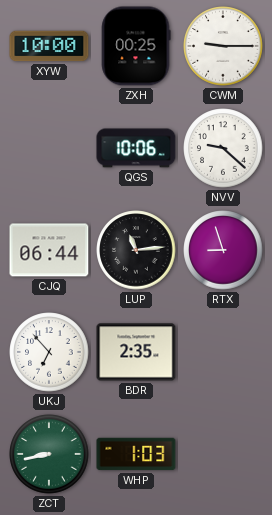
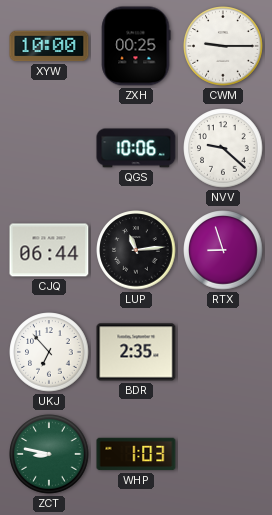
ZCT: 8:43 -> 8:47 (49, 454)
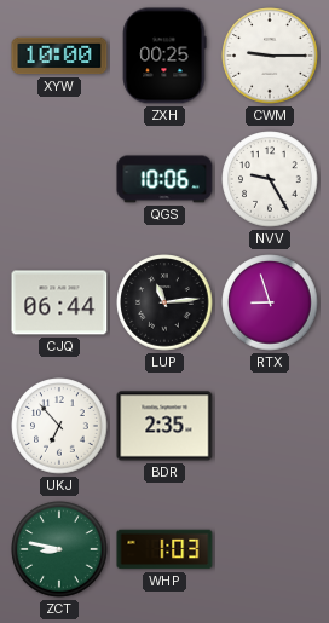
NVV: 9:22 -> 9:25 (270, 179)
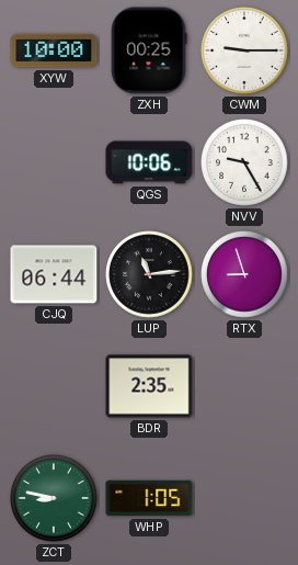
UKJ: 6:53 -> none (59, 426)
WHP: 1:03 -> 1:05 (149, 498)
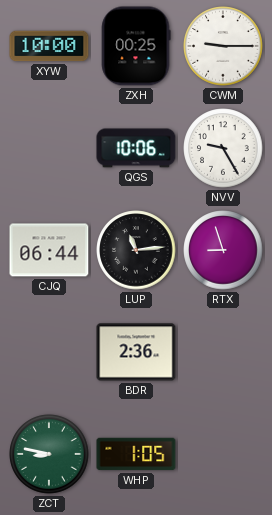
BDR: 2:35 -> 2:36 (136, 352)
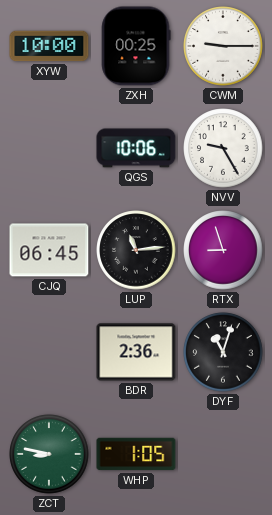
CJQ: 06:44 -> 06:45 (49, 250)
DYF: none -> 11:03 (223, 352)
